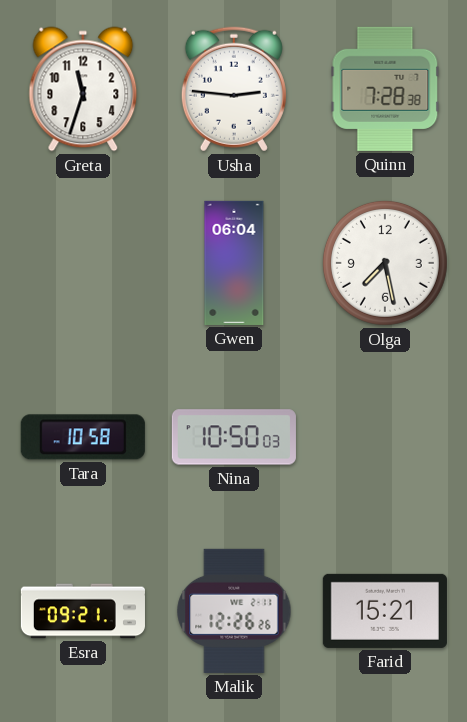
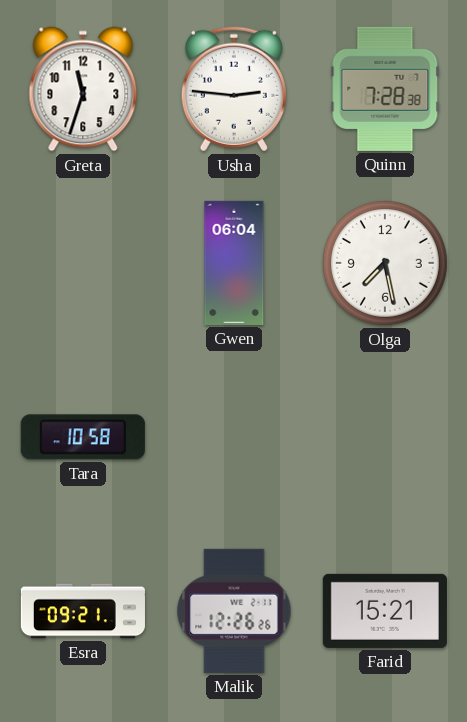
Nina: 10:50 -> none (234, 437)
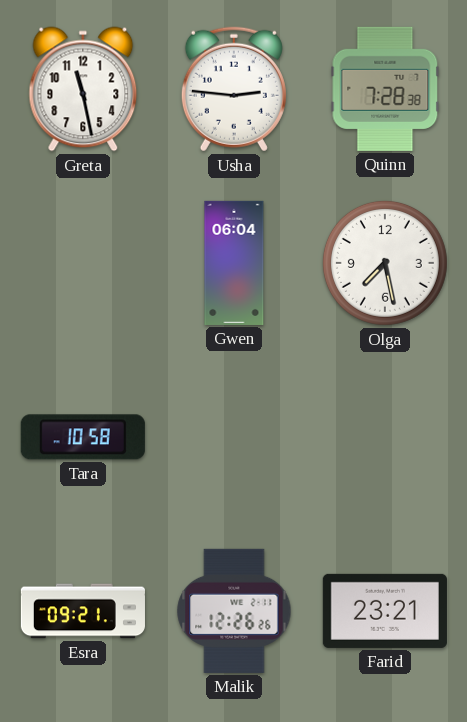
Greta: 11:33 -> 11:28 (83, 89)
Farid: 15:21 -> 23:21 (385, 611)
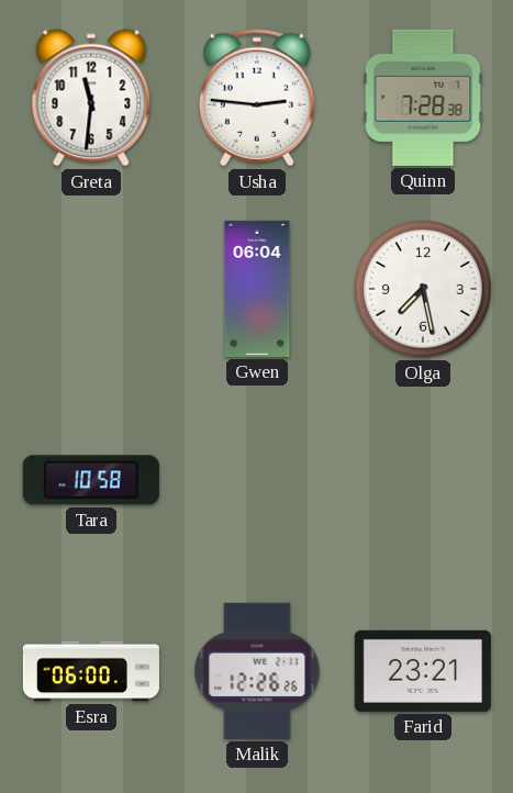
Greta: 11:28 -> 11:31 (91, 98)
Esra: 09:21 -> 06:00 (91, 671)
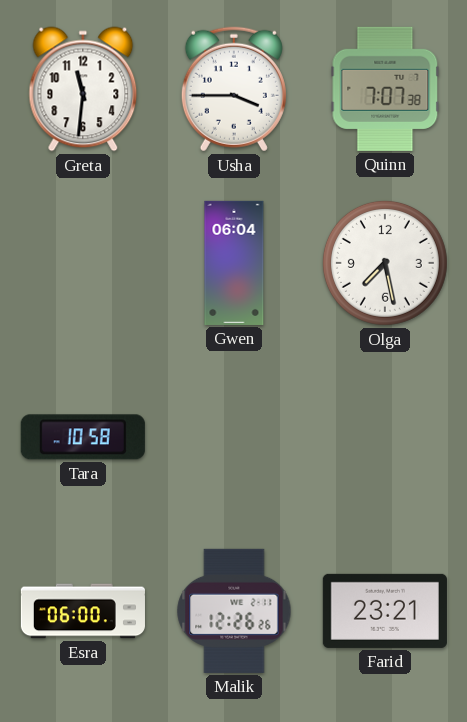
Usha: 2:46 -> 3:45 (234, 89)
Quinn: 7:28 -> 7:07 (385, 89)
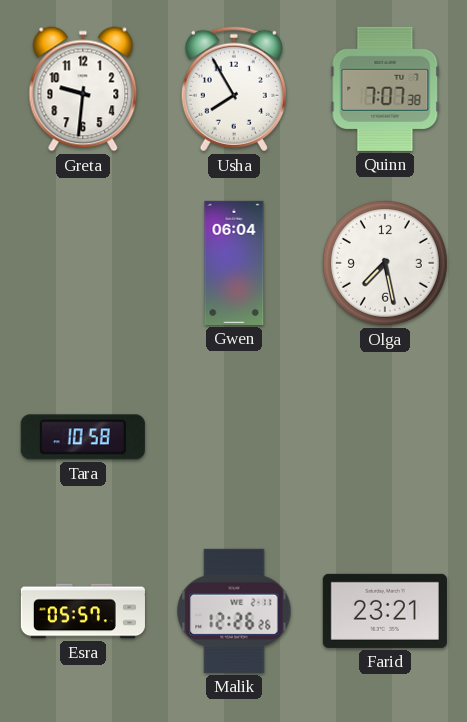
Greta: 11:31 -> 9:31 (83, 89)
Usha: 3:45 -> 7:55 (234, 89)
Esra: 06:00 -> 05:57 (83, 611)
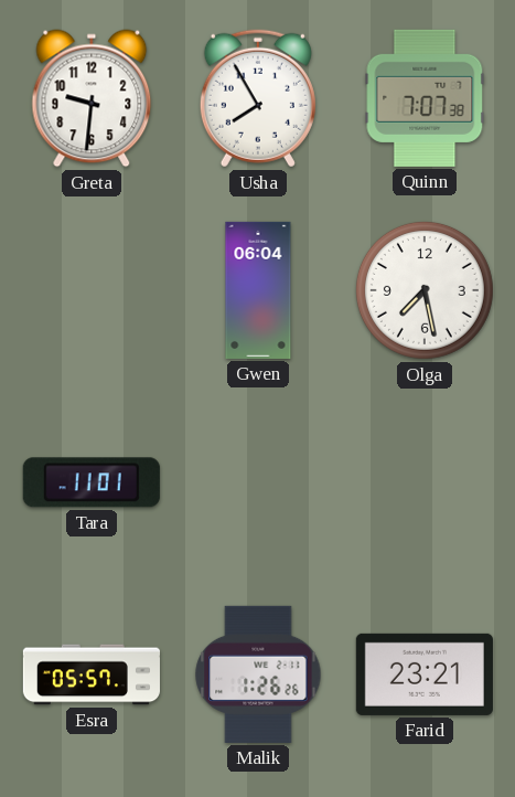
Tara: 10:58 -> 11:01 (92, 482)
Malik: 12:26 -> 1:26 (258, 674)
